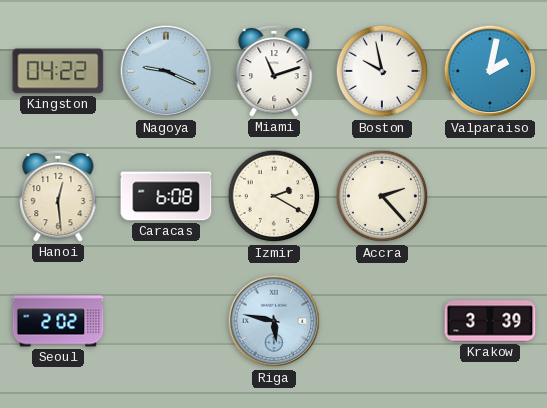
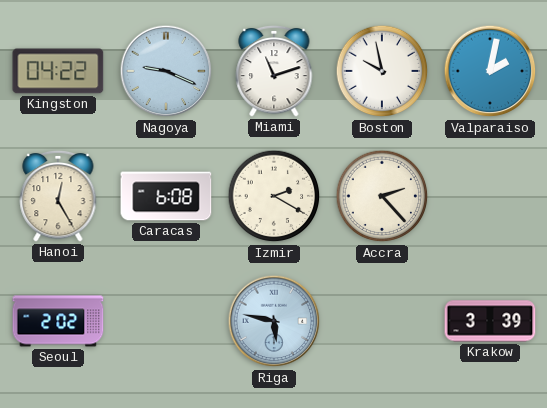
Hanoi: 12:29 -> 12:25 (58, 196)
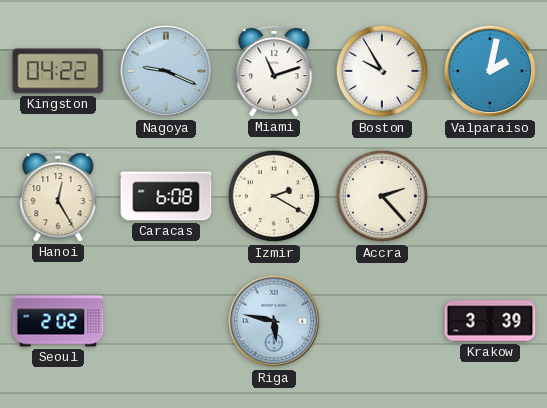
Boston: 9:58 -> 9:55 (382, 71)
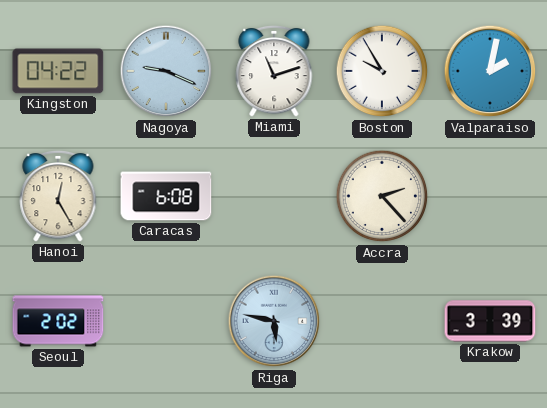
Izmir: 2:20 -> none (274, 196)
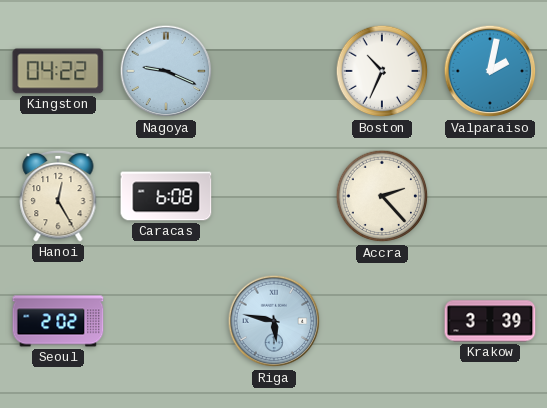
Miami: 11:12 -> none (274, 71)
Boston: 9:55 -> 10:34 (382, 71)
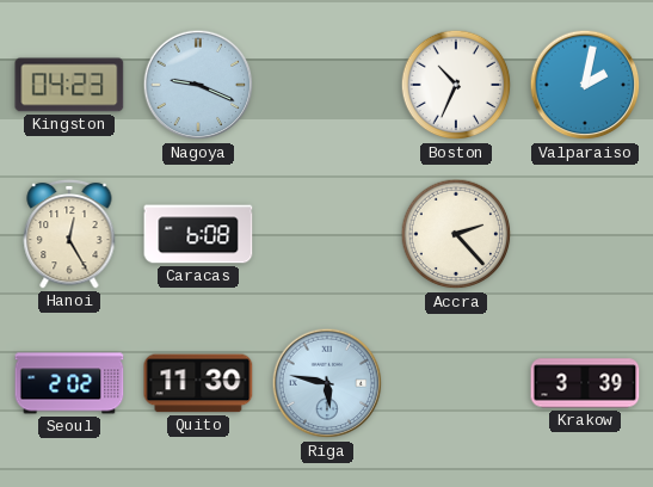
Kingston: 04:22 -> 04:23 (69, 85)
Quito: none -> 11:30 (198, 383)
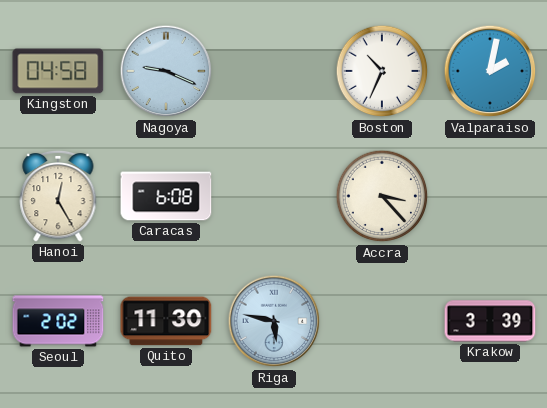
Kingston: 04:23 -> 04:58 (58, 71)
Accra: 2:23 -> 3:23 (382, 196)
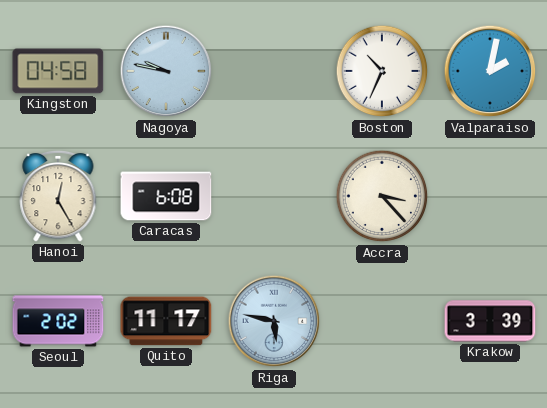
Nagoya: 9:19 -> 9:47 (166, 71)
Quito: 11:30 -> 11:17 (166, 321)
